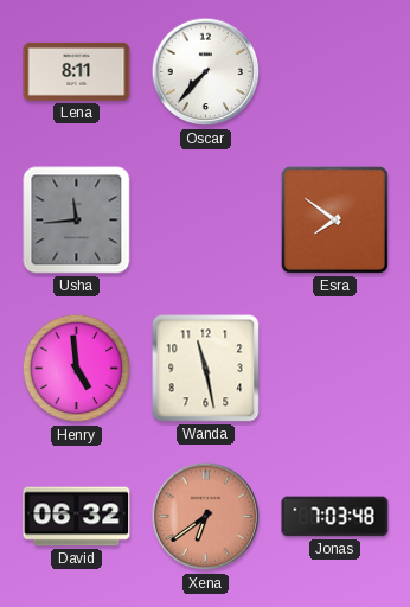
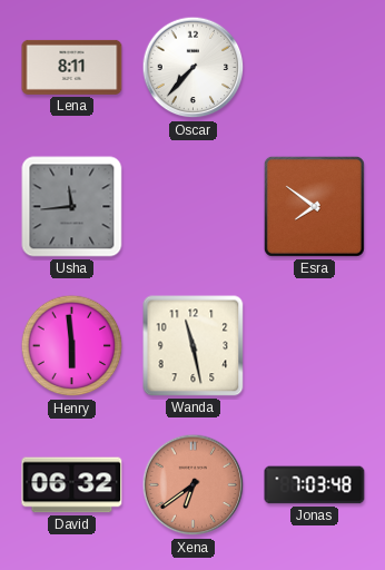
Henry: 4:59 -> 5:59 (72, 346)
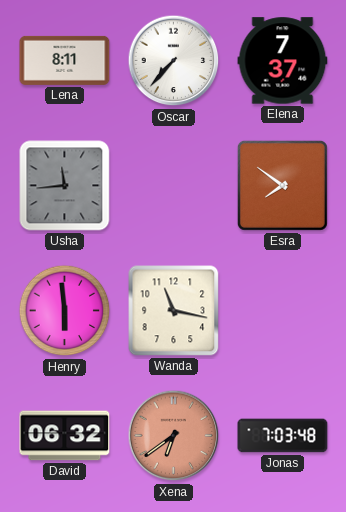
Elena: none -> 7:37 (283, 61)
Wanda: 11:28 -> 11:17 (174, 311)
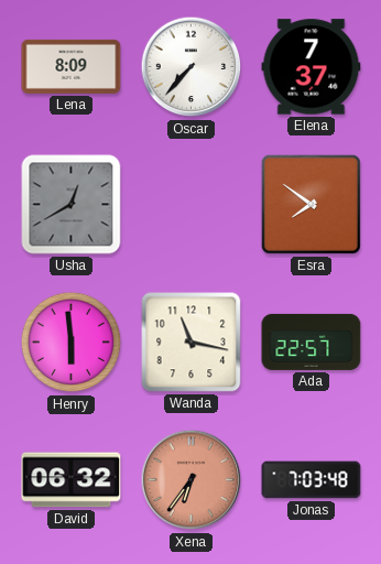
Lena: 8:11 -> 8:09 (72, 66)
Usha: 11:44 -> 12:40 (72, 205)
Ada: none -> 22:57 (312, 341)
Xena: 6:39 -> 6:36 (192, 480)
